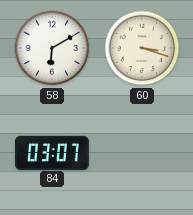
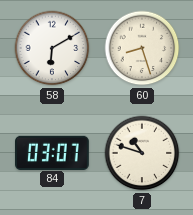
60: 3:18 -> 8:27 (142, 48)
7: none -> 10:48 (142, 153)
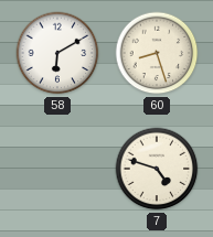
84: 03:07 -> none (53, 152)
7: 10:48 -> 4:48 (157, 169)
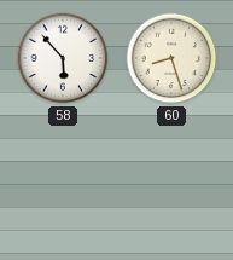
58: 6:10 -> 5:53 (63, 58)
7: 4:48 -> none (157, 169)
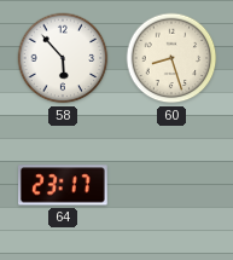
64: none -> 23:17 (64, 185)
